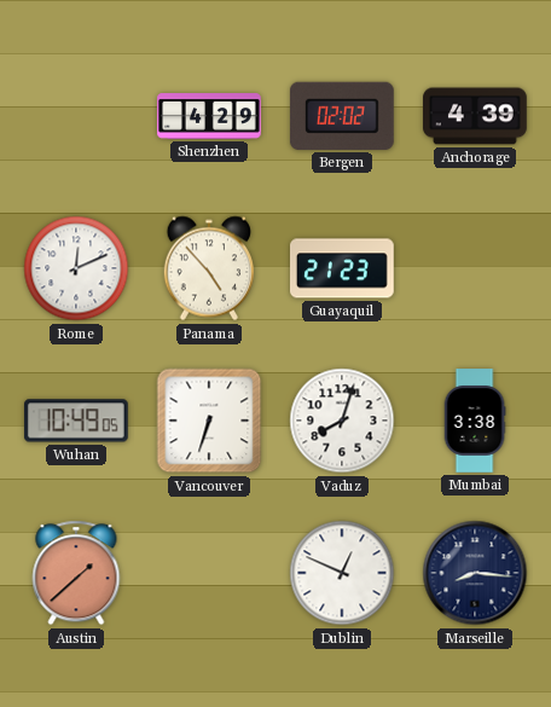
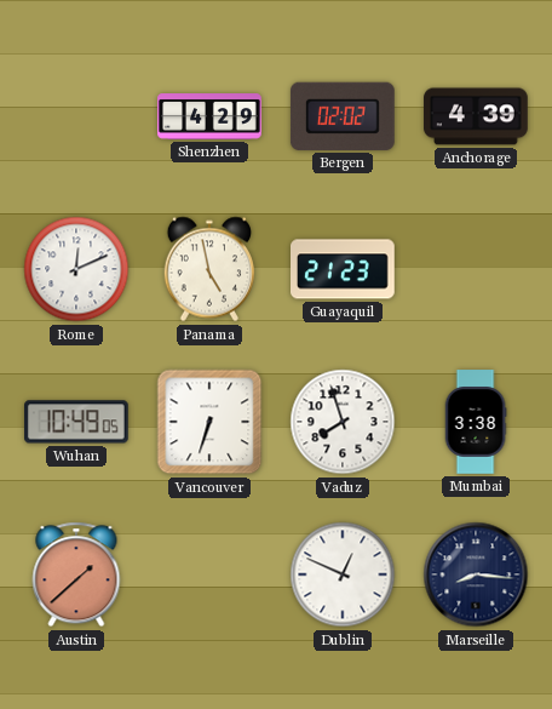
Panama: 4:53 -> 4:58 (208, 269)
Vaduz: 8:03 -> 7:57 (343, 422)
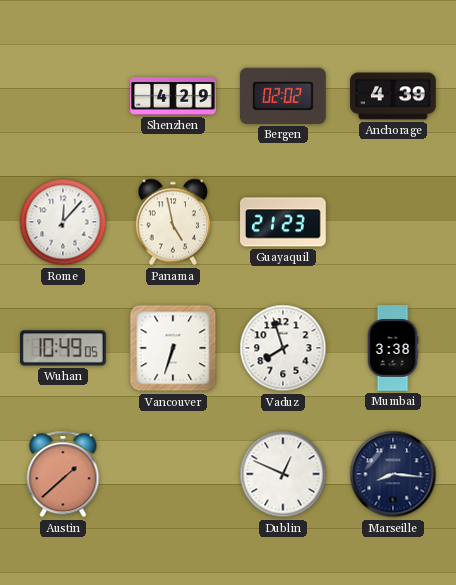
Rome: 12:11 -> 12:07 (63, 222)
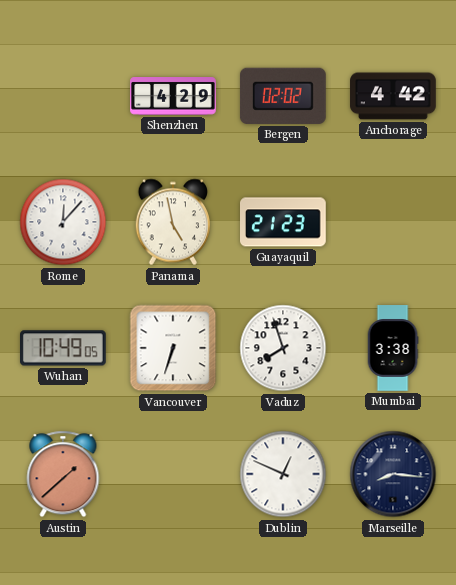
Anchorage: 4:39 -> 4:42 (393, 96)
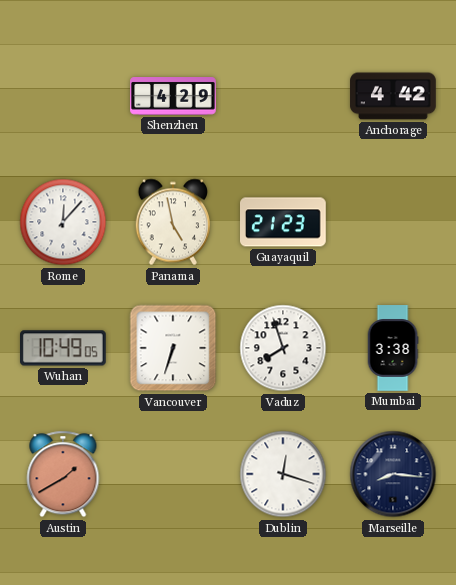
Bergen: 02:02 -> none (283, 96)
Austin: 1:38 -> 1:40 (63, 474)
Dublin: 12:49 -> 12:18 (283, 474)
